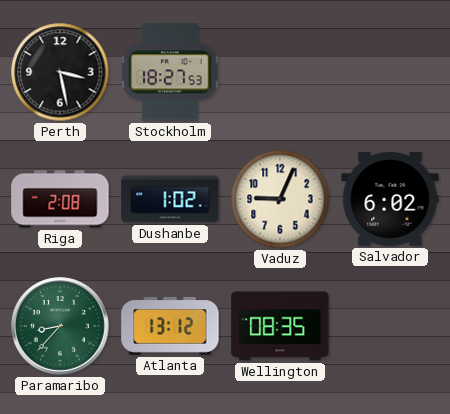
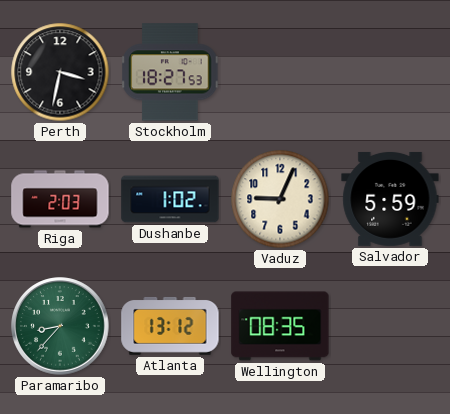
Perth: 3:28 -> 3:32 (60, 72)
Riga: 2:08 -> 2:03 (60, 199)
Salvador: 6:02 -> 5:59 (390, 199)
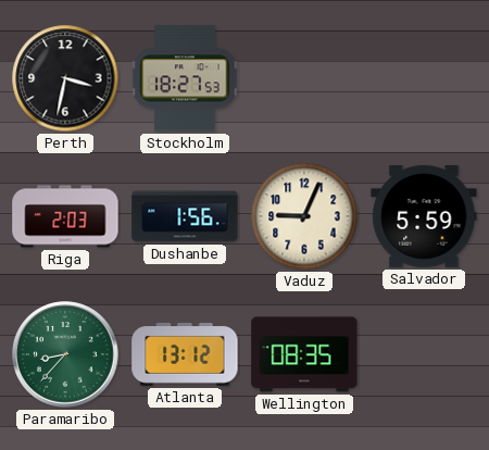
Dushanbe: 1:02 -> 1:56 (185, 216)
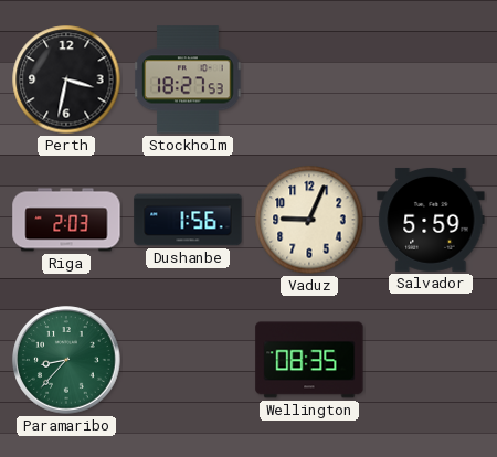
Atlanta: 13:12 -> none (185, 354)
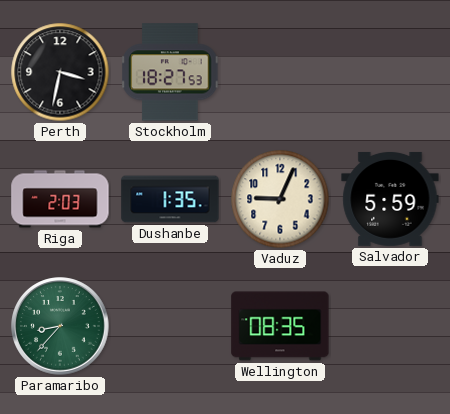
Dushanbe: 1:56 -> 1:35 (170, 199)
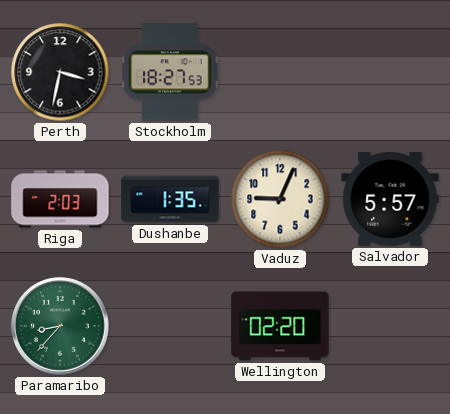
Salvador: 5:59 -> 5:57 (390, 199)
Wellington: 08:35 -> 02:20 (280, 326)
